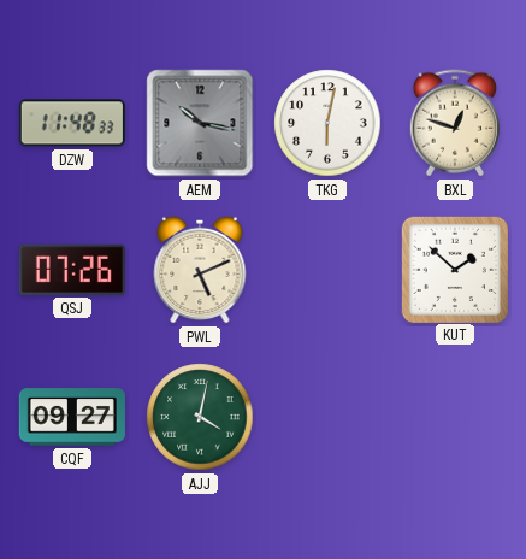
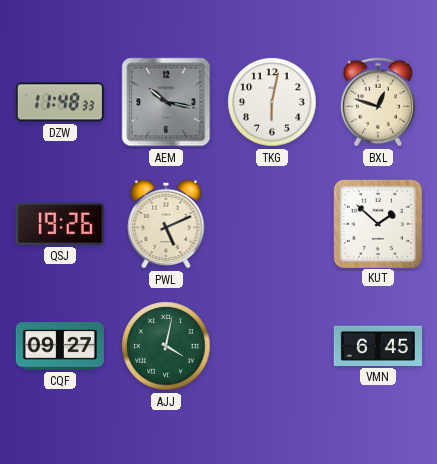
QSJ: 07:26 -> 19:26 (60, 224)
VMN: none -> 6:45 (378, 346)
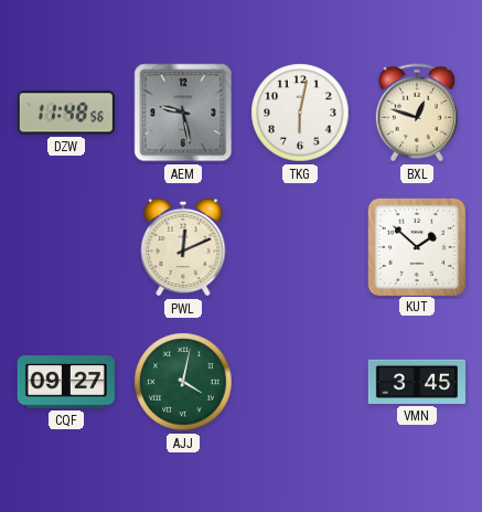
DZW: 11:48:33 -> 11:48:56 (66, 113)
AEM: 10:17 -> 9:28 (183, 113)
QSJ: 19:26 -> none (60, 224)
PWL: 5:11 -> 12:11 (183, 247)
VMN: 6:45 -> 3:45 (417, 382)
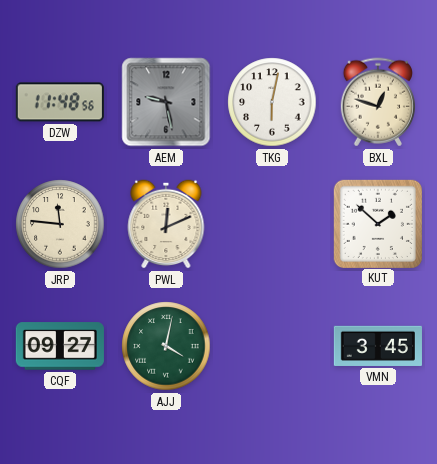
JRP: none -> 11:46 (60, 224)
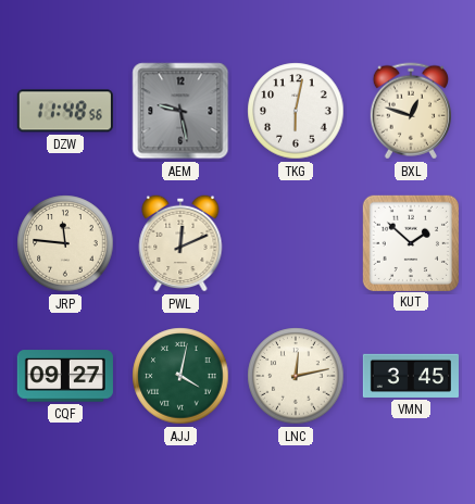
LNC: none -> 12:13 (296, 376)
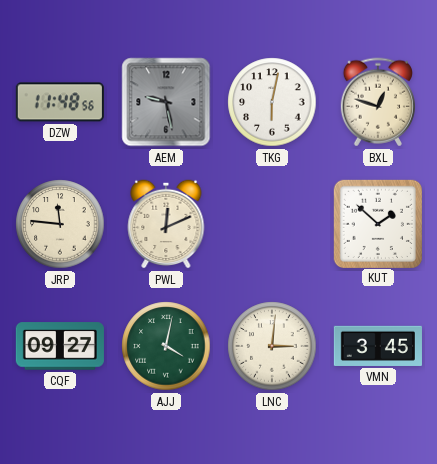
LNC: 12:13 -> 3:01 (272, 346)
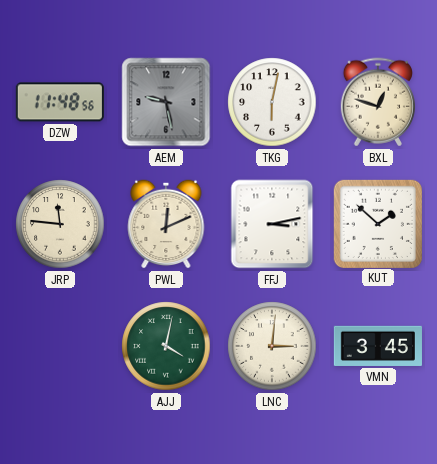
FFJ: none -> 3:13 (272, 224)
CQF: 09:27 -> none (60, 346)
